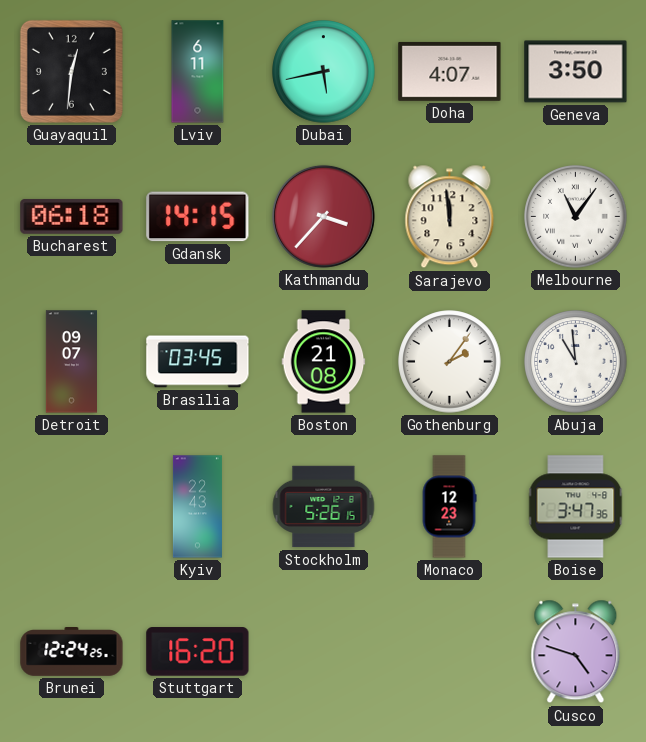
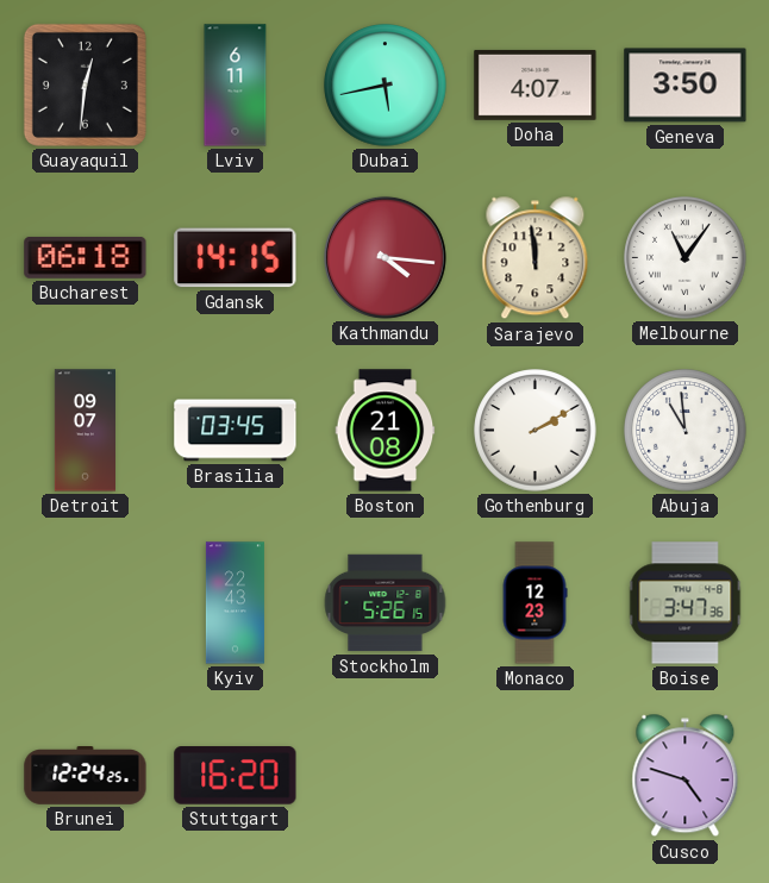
Kathmandu: 3:37 -> 4:16 (384, 257)
Gothenburg: 2:06 -> 2:10 (536, 431)
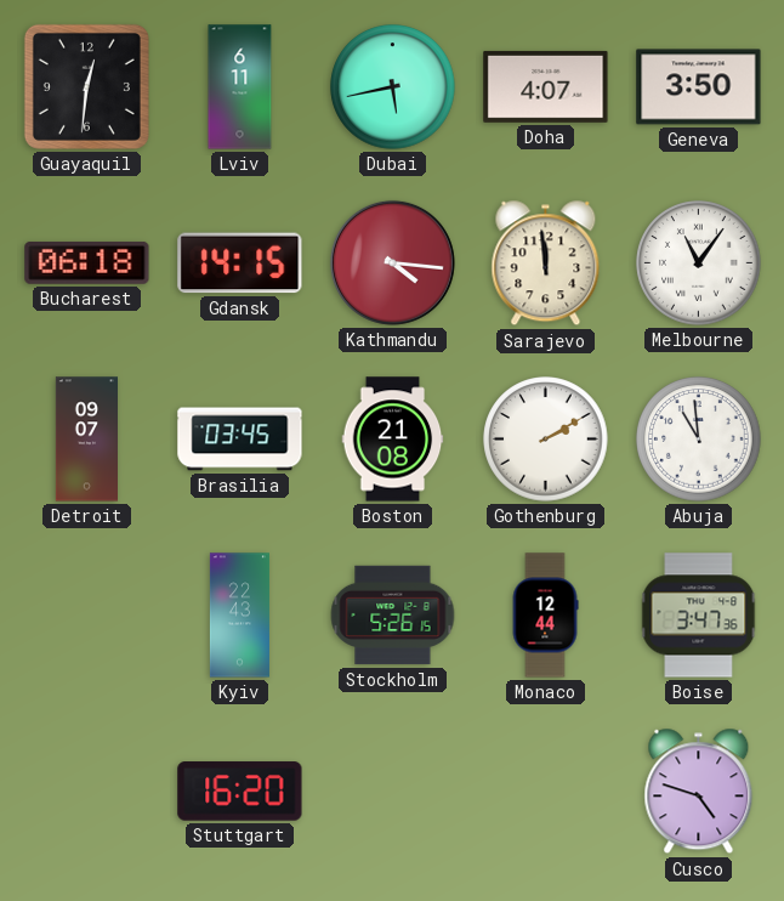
Monaco: 12:23 -> 12:44 (545, 616)
Brunei: 12:24 -> none (86, 776)
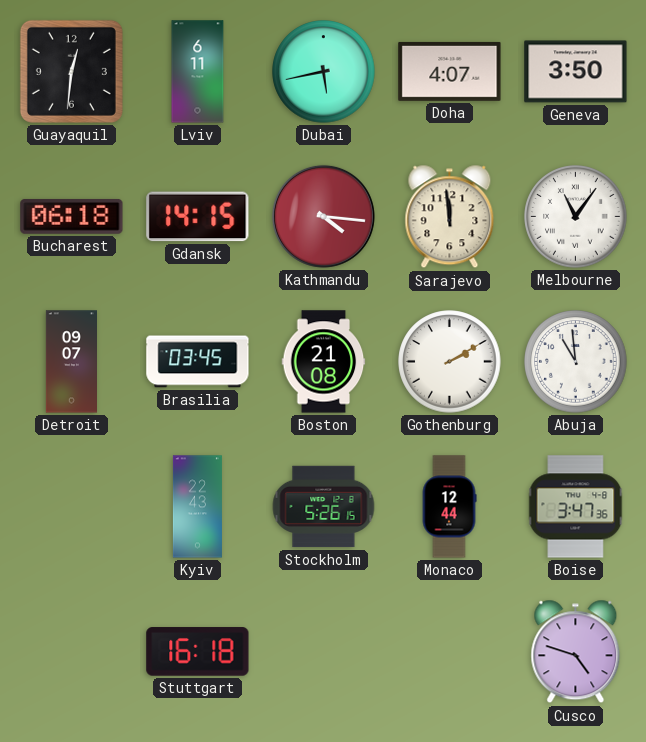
Stuttgart: 16:20 -> 16:18 (198, 652)
